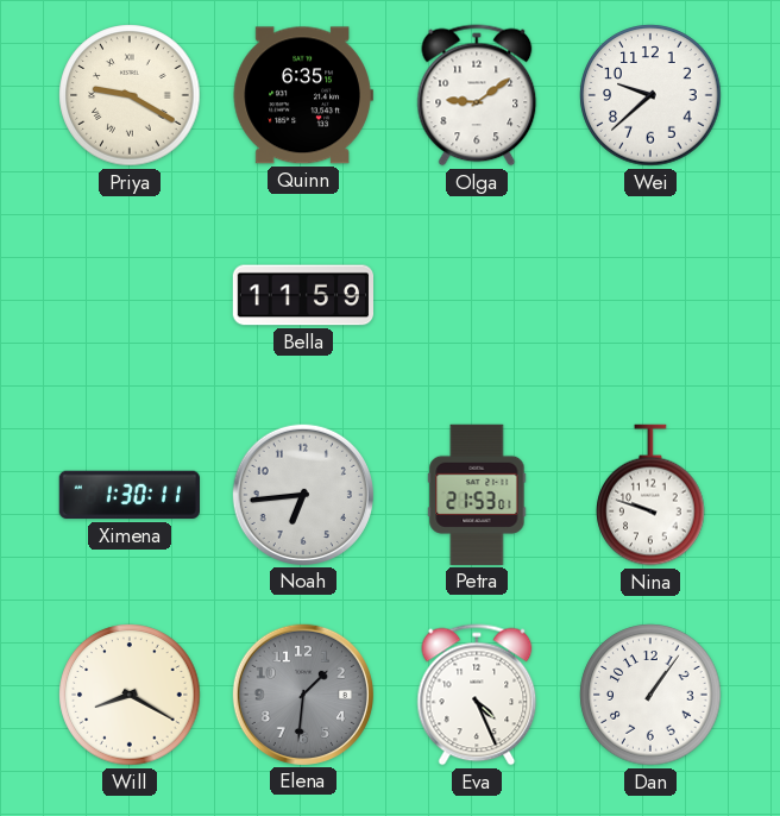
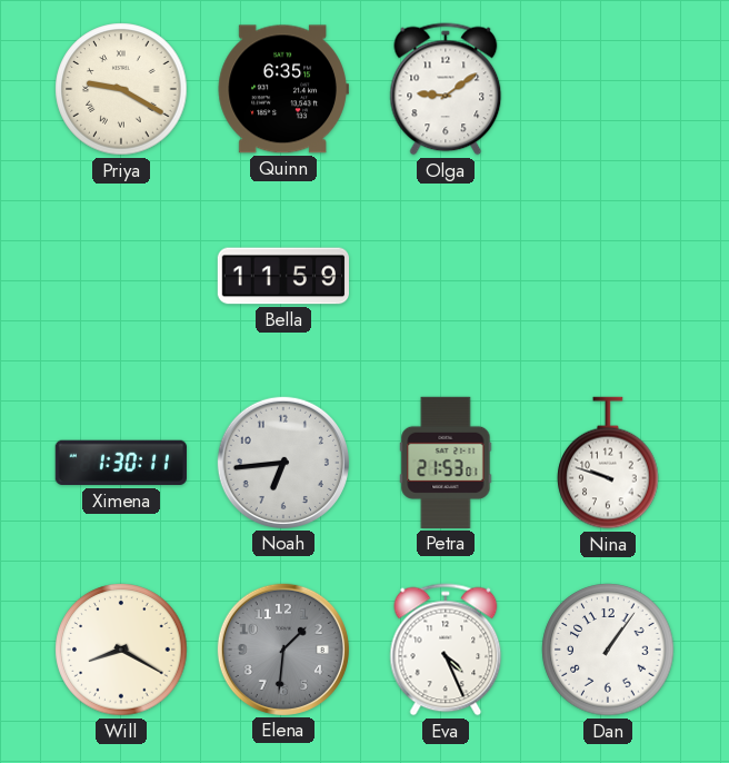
Wei: 9:38 -> none (650, 95)
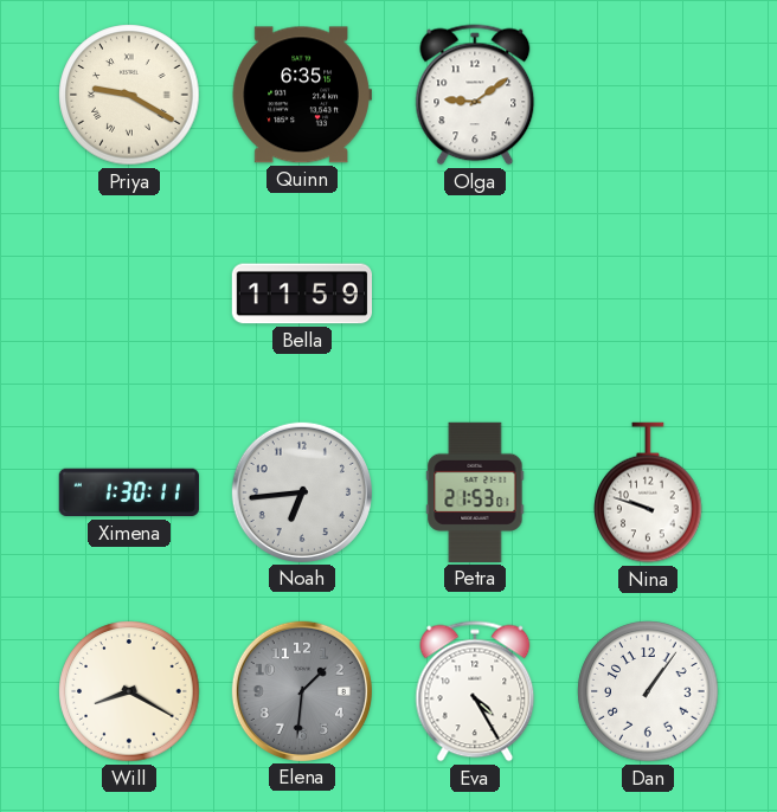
Eva: 4:26 -> 4:25 (475, 691)
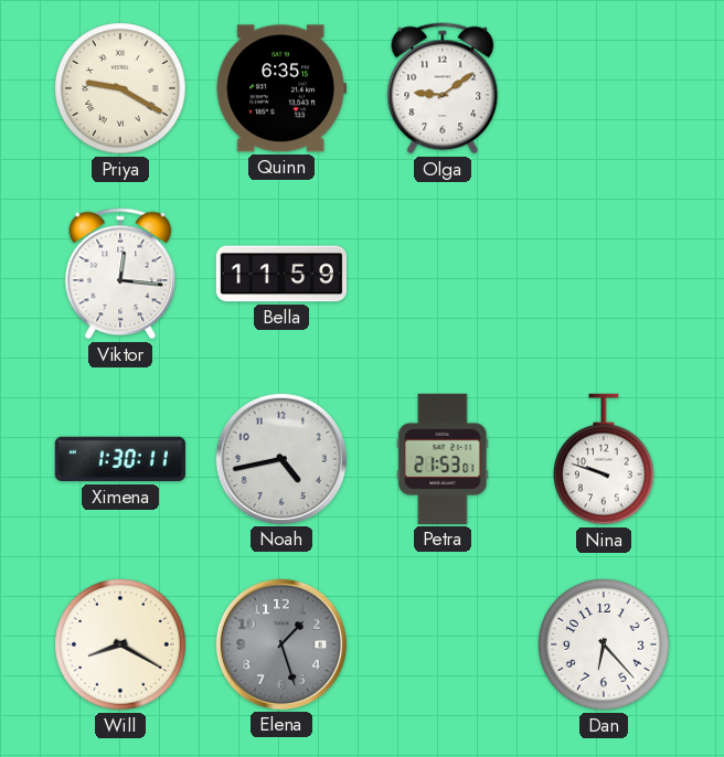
Viktor: none -> 12:16 (120, 274)
Noah: 6:44 -> 4:43 (281, 459)
Elena: 1:31 -> 1:27 (281, 644)
Eva: 4:25 -> none (475, 691)
Dan: 1:06 -> 6:23 (604, 644)
